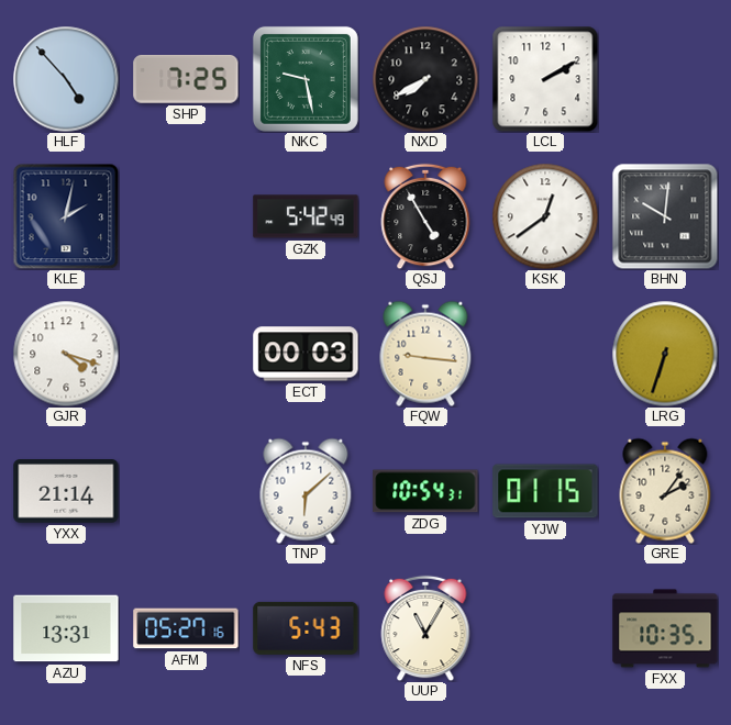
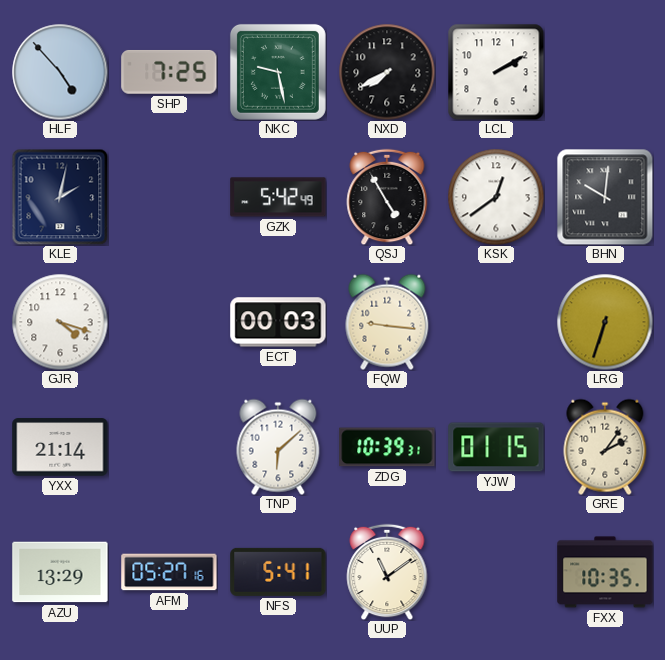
ZDG: 10:54 -> 10:39 (387, 447)
AZU: 13:31 -> 13:29 (60, 572)
NFS: 5:43 -> 5:41 (278, 572)
UUP: 11:05 -> 11:09 (387, 572)
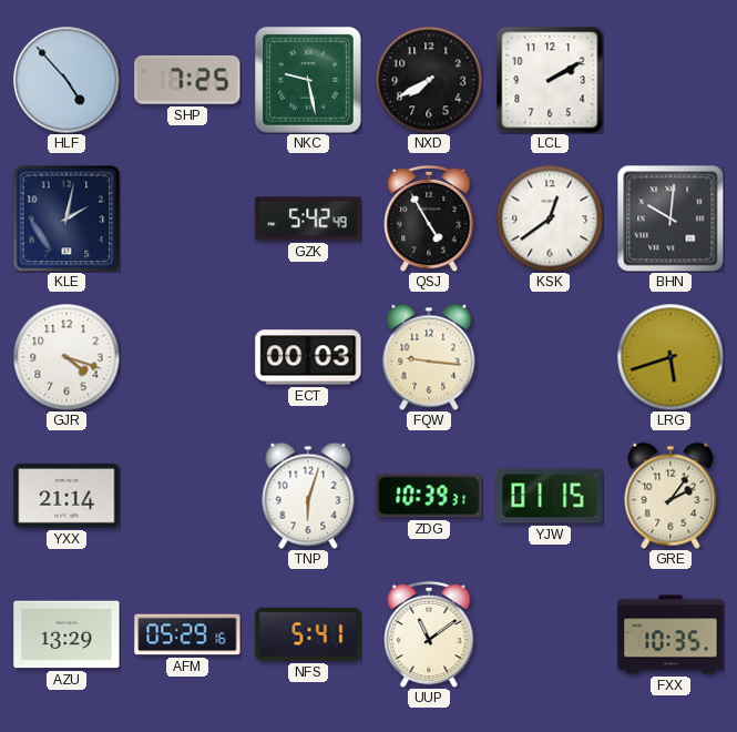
LRG: 6:33 -> 5:42 (671, 357)
TNP: 6:08 -> 6:03 (308, 496)
AFM: 05:27 -> 05:29 (187, 634)
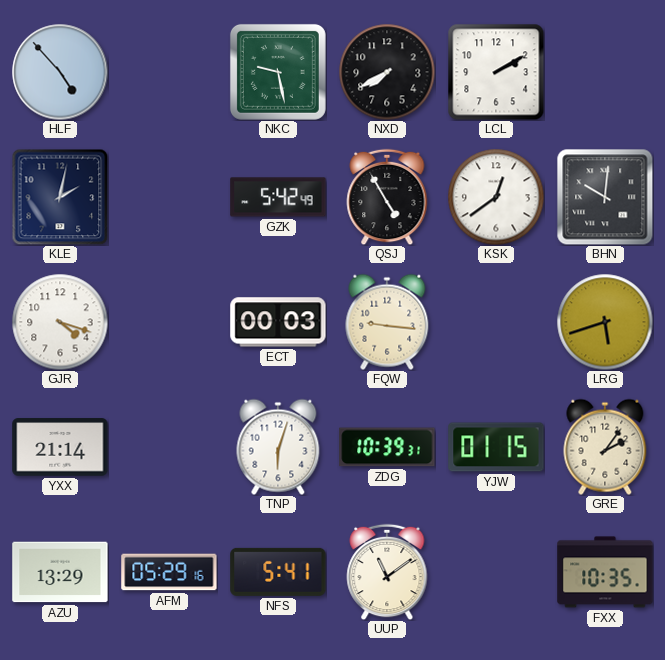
SHP: 7:25 -> none (187, 80)
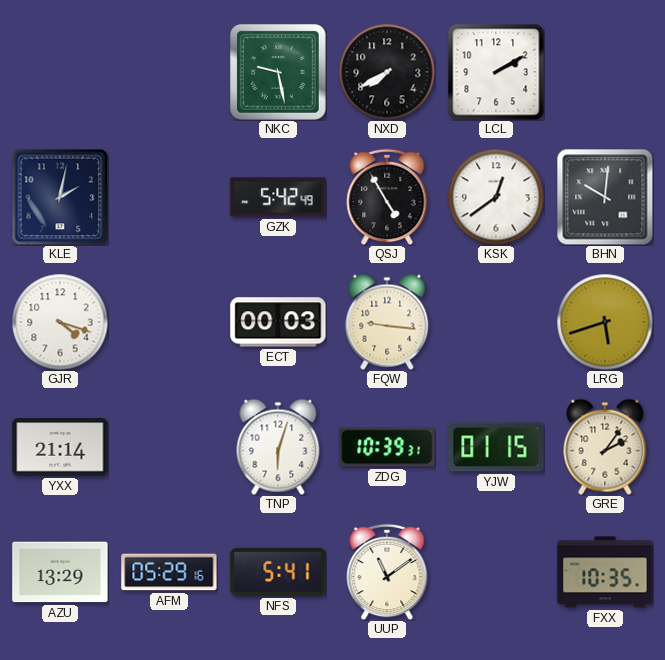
HLF: 4:53 -> none (60, 72)
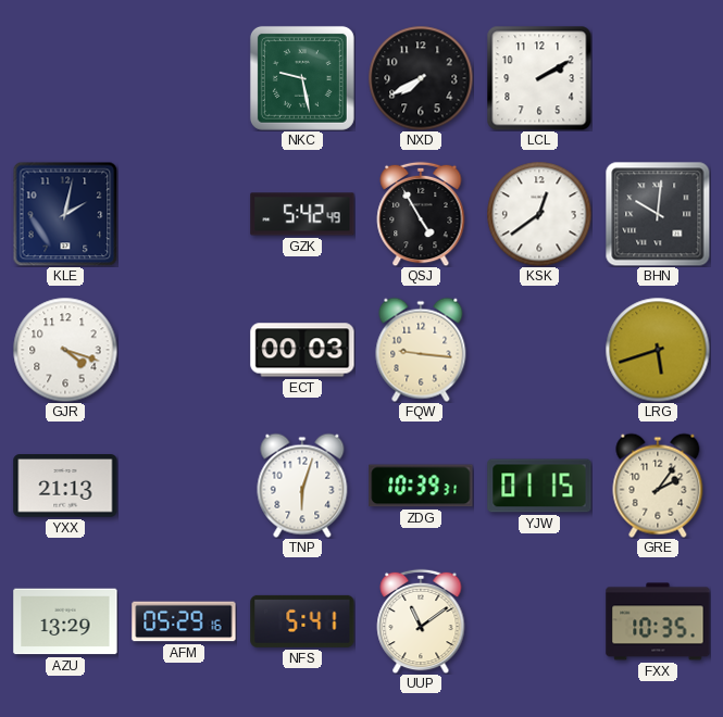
YXX: 21:14 -> 21:13 (65, 486)
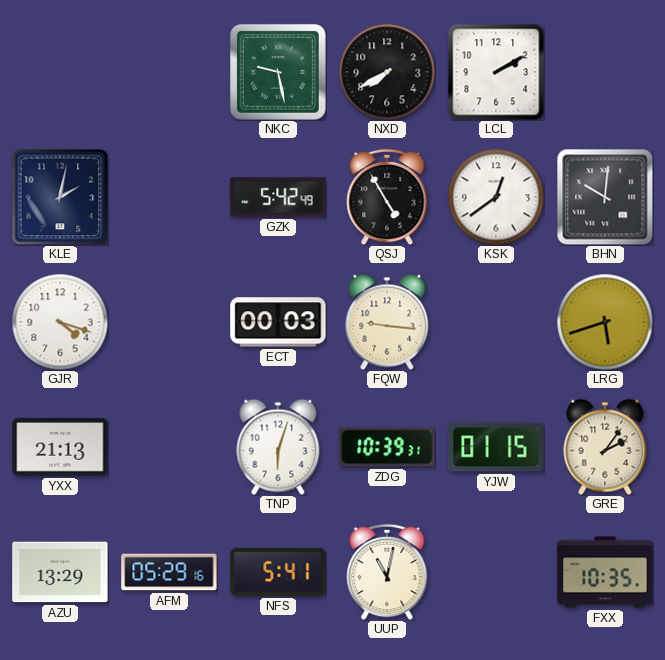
UUP: 11:09 -> 11:02 (387, 572)
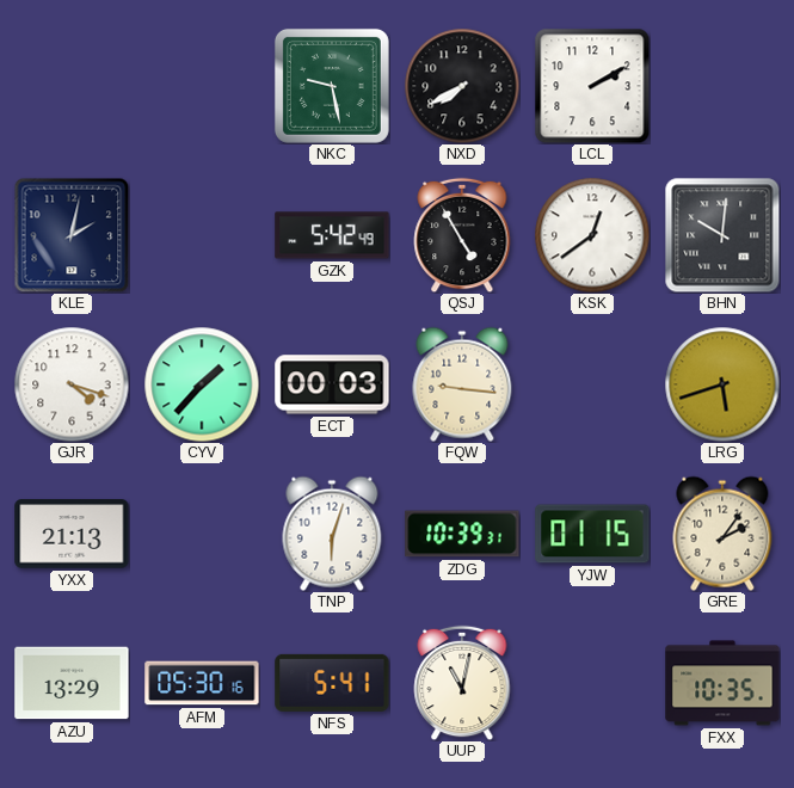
CYV: none -> 1:37 (202, 384)
AFM: 05:29 -> 05:30 (202, 683)
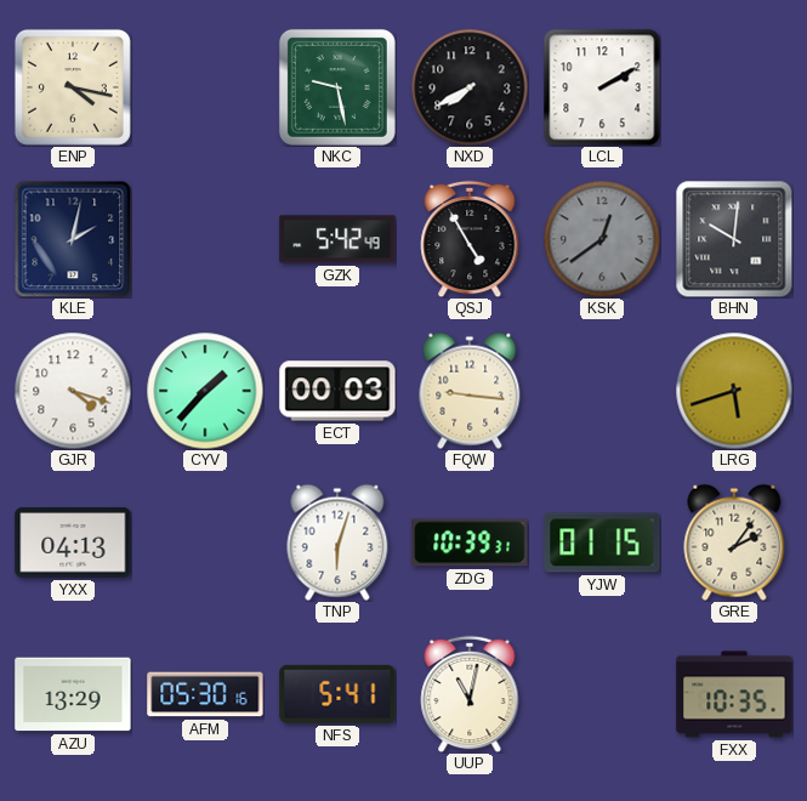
ENP: none -> 4:17 (73, 87)
KSK dial: white -> grey (602, 239)
YXX: 21:13 -> 04:13 (73, 542)
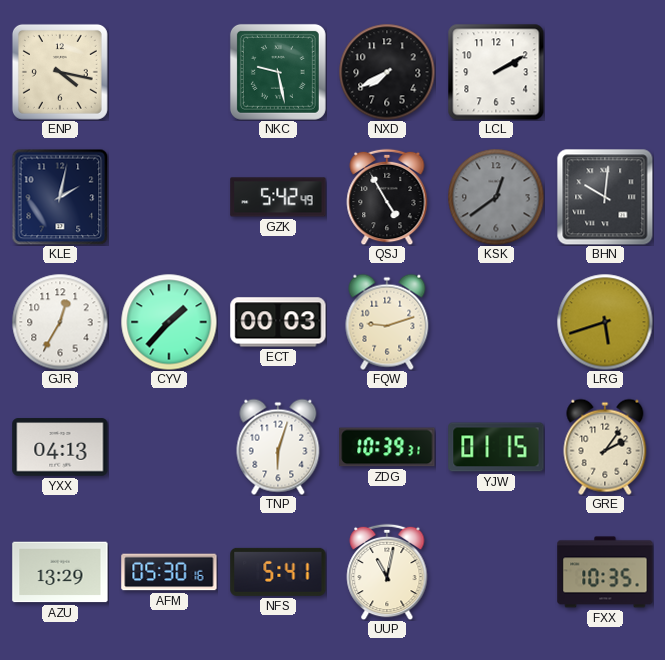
GJR: 4:18 -> 12:35 (60, 322)
FQW: 9:16 -> 9:12 (387, 322)
